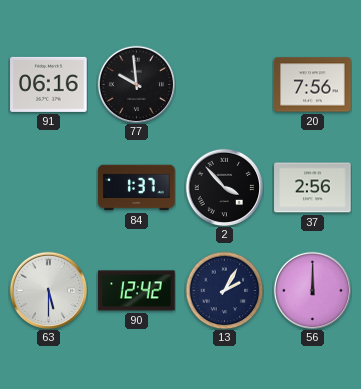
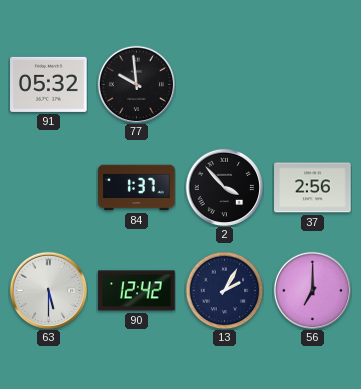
91: 06:16 -> 05:32 (49, 84)
20: 7:56 -> none (313, 85)
56: 12:00 -> 7:00 (312, 290)
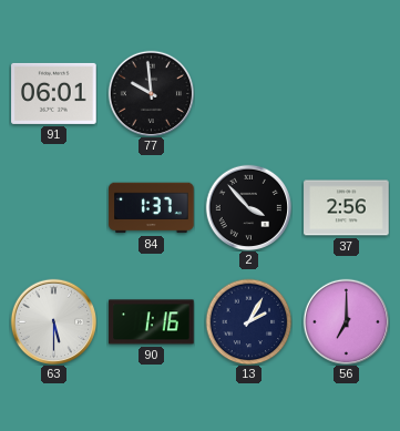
91: 05:32 -> 06:01 (54, 93)
90: 12:42 -> 1:16 (152, 322)
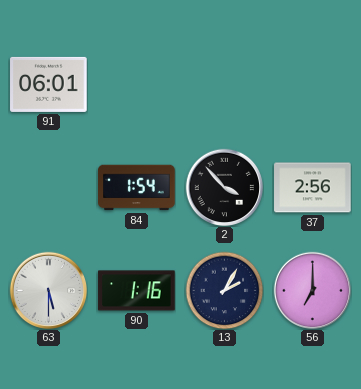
77: 9:59 -> none (151, 93)
84: 1:37 -> 1:54 (137, 188)
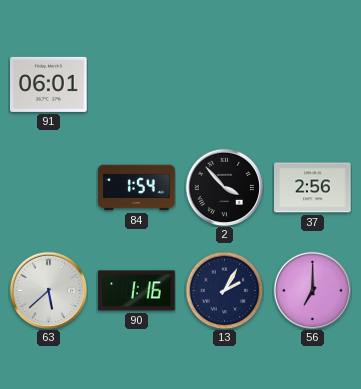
63: 5:30 -> 5:38 (48, 290)
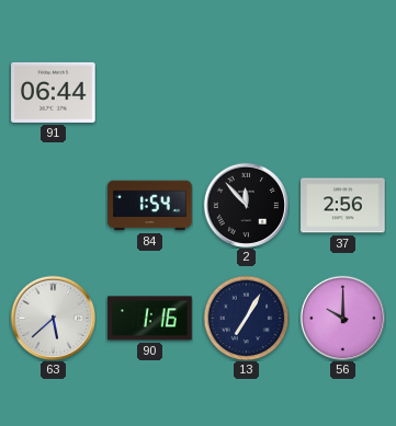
91: 06:01 -> 06:44 (54, 92)
2: 3:53 -> 11:53 (246, 205)
13: 2:05 -> 7:05 (246, 318)
56: 7:00 -> 10:00 (342, 318)
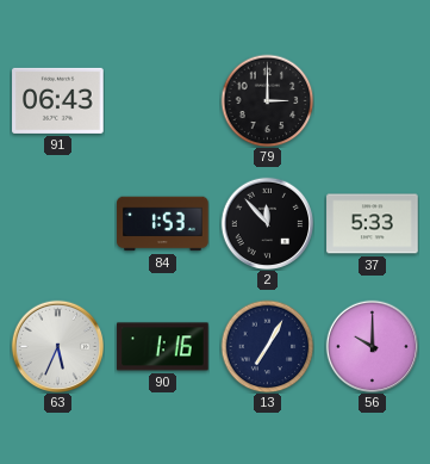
91: 06:44 -> 06:43 (58, 100)
79: none -> 3:00 (267, 100)
84: 1:54 -> 1:53 (163, 224)
37: 2:56 -> 5:33 (373, 224)
63: 5:38 -> 5:34 (57, 346)
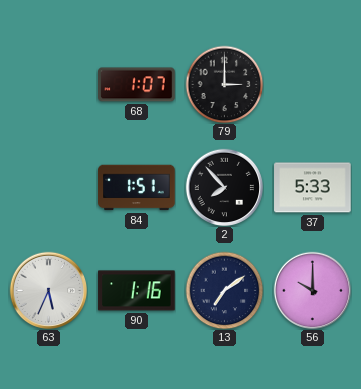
91: 06:43 -> none (58, 100)
68: none -> 1:07 (137, 85)
84: 1:53 -> 1:51 (137, 188)
2: 11:53 -> 7:53 (224, 187)
13: 7:05 -> 7:09 (224, 290)
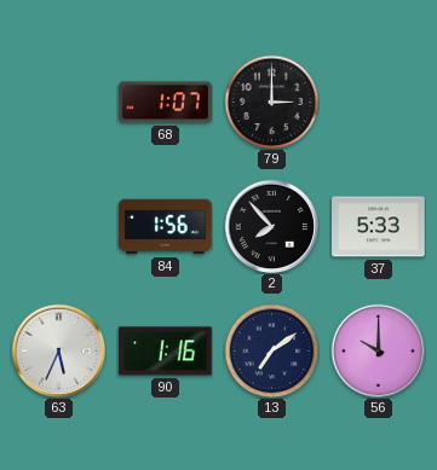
84: 1:51 -> 1:56 (166, 227)
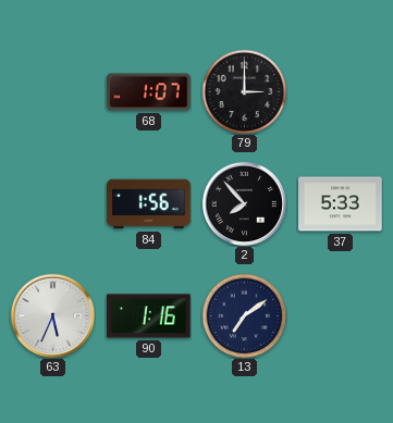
56: 10:00 -> none (378, 350)
